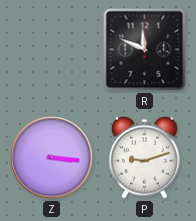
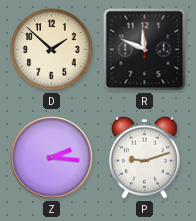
D: none -> 1:52 (52, 50)
Z: 3:16 -> 2:16 (52, 158)
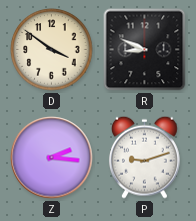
D: 1:52 -> 3:51 (52, 50)
R: 11:49 -> 8:49 (145, 50)
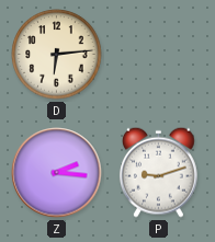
D: 3:51 -> 6:14 (57, 55)
R: 8:49 -> none (145, 50)
